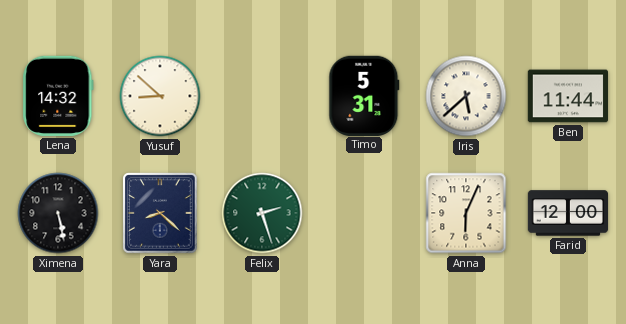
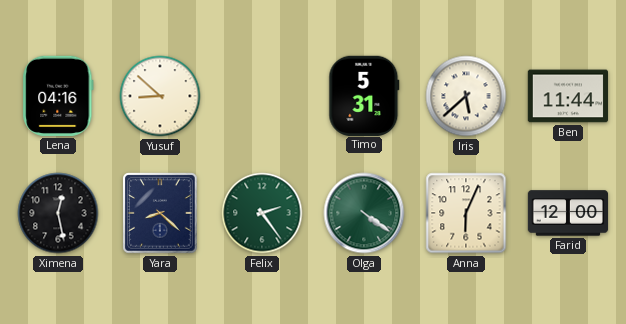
Lena: 14:32 -> 04:16 (58, 96)
Ximena: 5:28 -> 12:28 (58, 213)
Felix: 2:27 -> 2:24 (262, 213)
Olga: none -> 4:21 (364, 213)
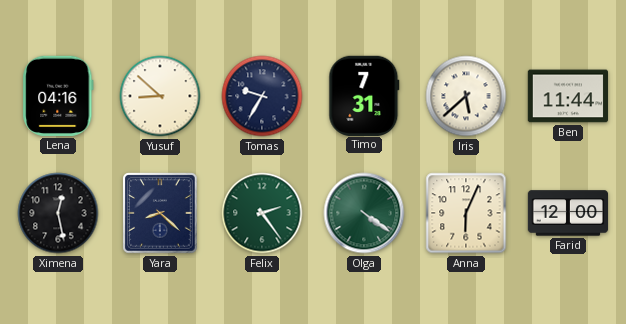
Tomas: none -> 9:35 (262, 96)
Timo: 5:31 -> 7:31 (364, 95)
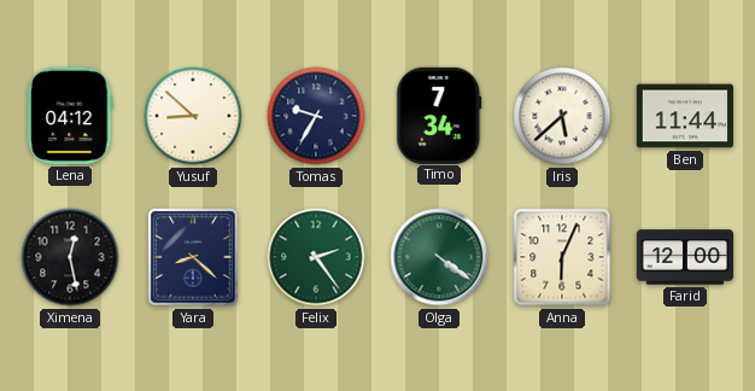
Lena: 04:16 -> 04:12 (70, 116)
Timo: 7:31 -> 7:34 (439, 115)
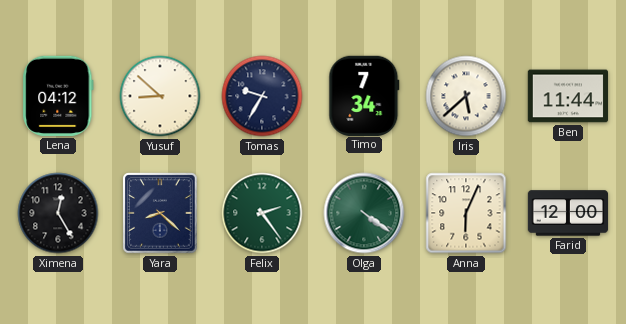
Ximena: 12:28 -> 12:25 (58, 213)
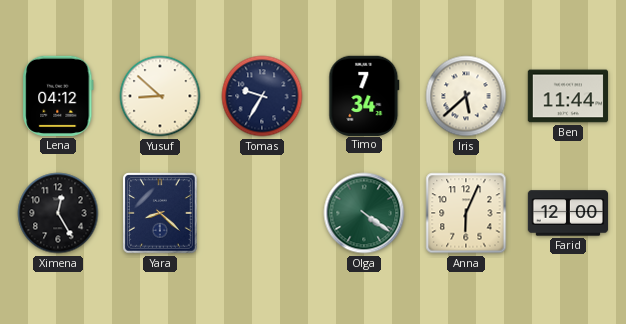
Felix: 2:24 -> none (262, 213)
